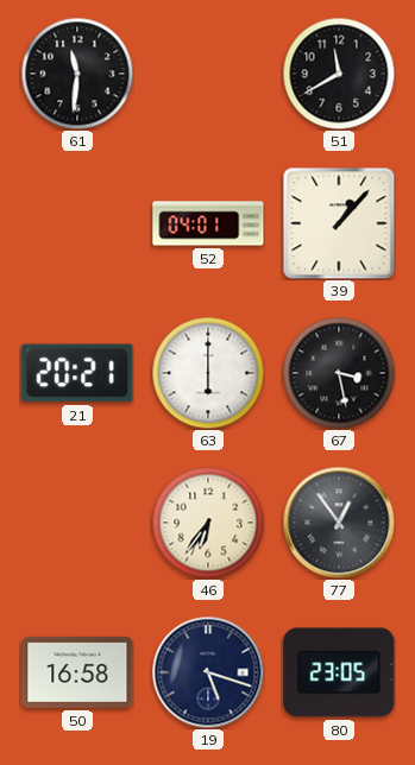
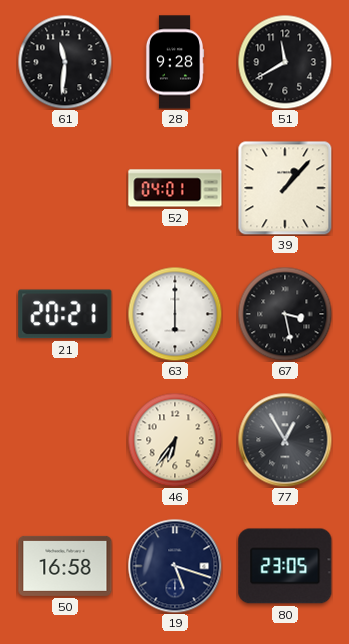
28: none -> 9:28 (175, 62)
77: 12:54 -> 12:55 (285, 440)
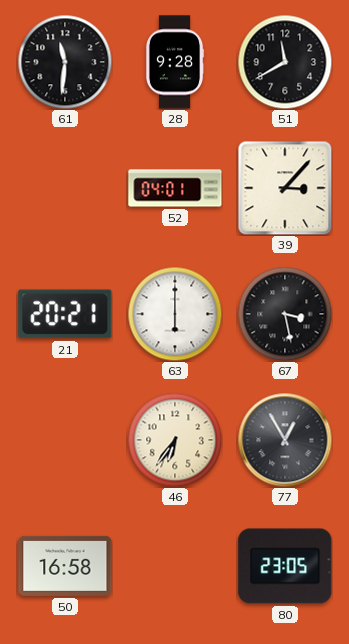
39: 1:07 -> 3:07 (285, 188)
19: 5:18 -> none (175, 566)
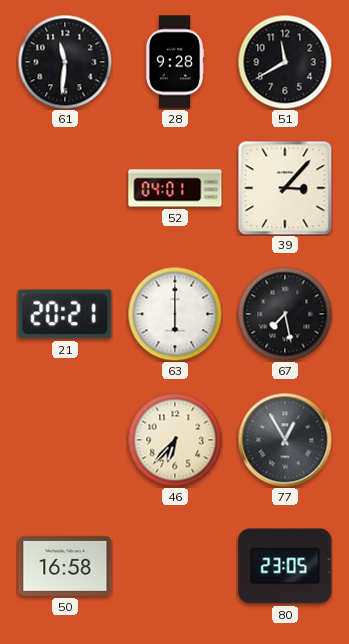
67: 3:28 -> 7:28 (285, 314)
46: 6:36 -> 6:37 (175, 440)
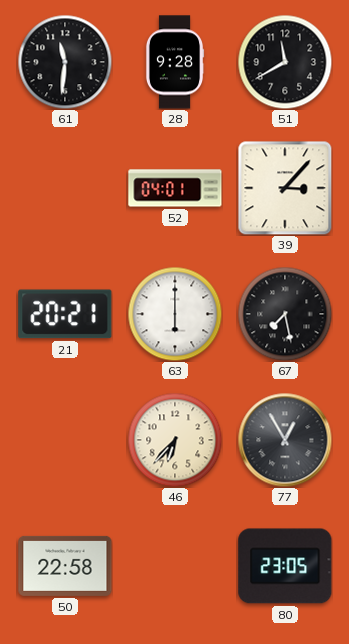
50: 16:58 -> 22:58 (65, 566)
